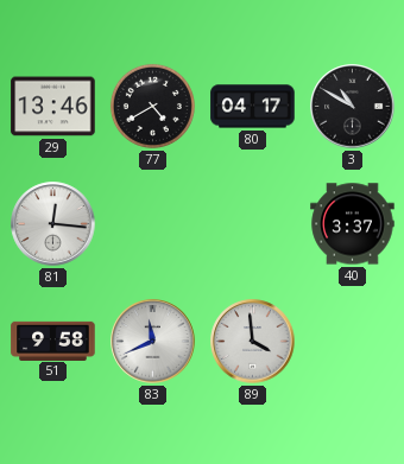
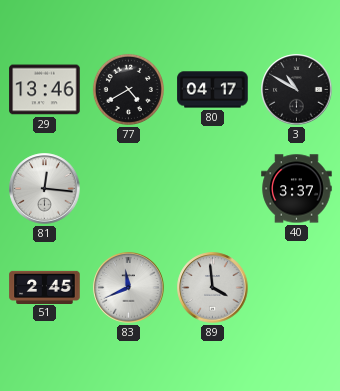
51: 9:58 -> 2:45 (45, 287)
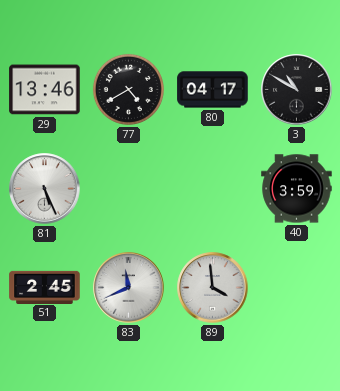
81: 12:16 -> 5:26 (45, 189)
40: 3:37 -> 3:59 (297, 189)
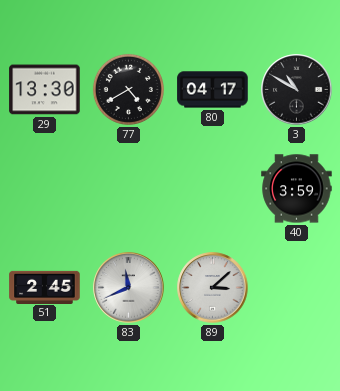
29: 13:46 -> 13:30 (45, 90)
81: 5:26 -> none (45, 189)
89: 3:59 -> 3:08 (213, 288)
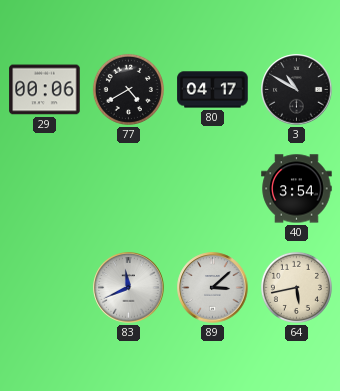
29: 13:30 -> 00:06 (45, 90)
40: 3:59 -> 3:54 (297, 189)
51: 2:45 -> none (45, 287)
64: none -> 5:43 (296, 287)
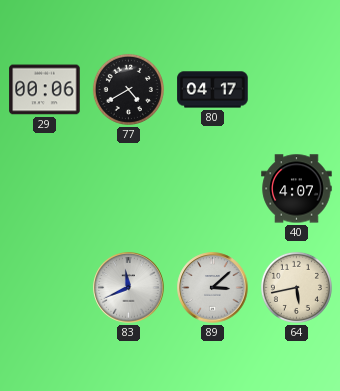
3: 10:50 -> none (297, 90)
40: 3:54 -> 4:07 (297, 189)
